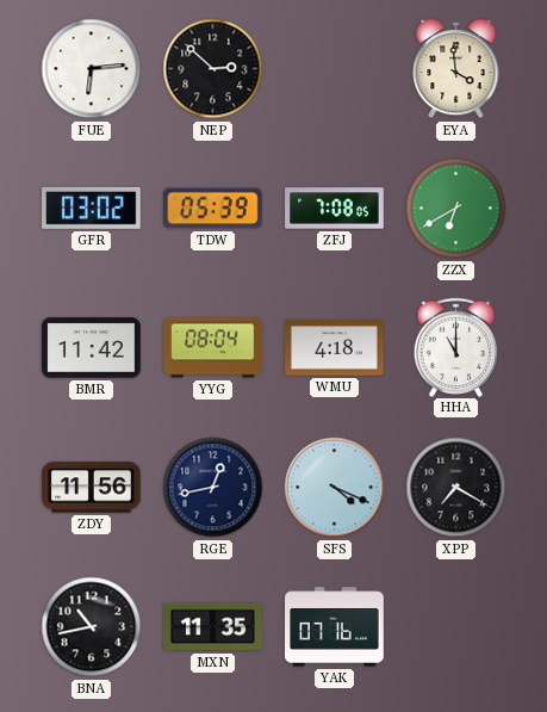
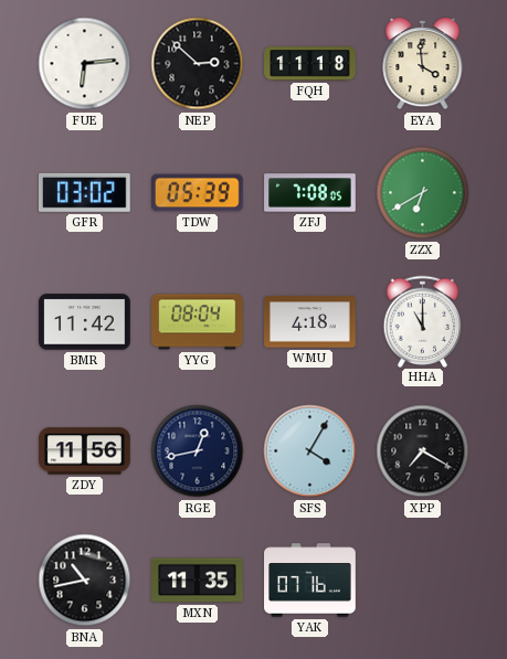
FQH: none -> 11:18 (310, 64)
SFS: 4:19 -> 4:05 (310, 451)
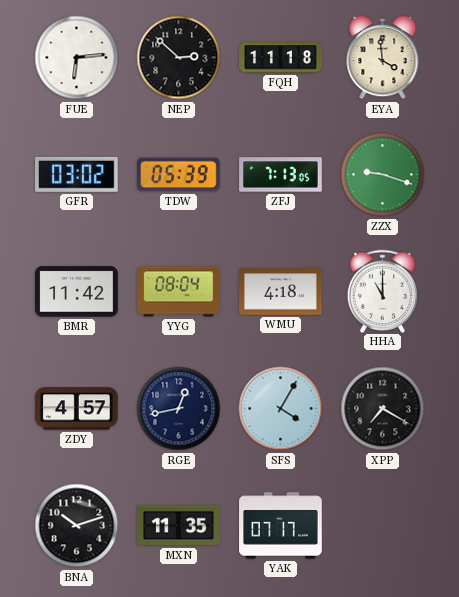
ZFJ: 7:08 -> 7:13 (281, 175)
ZZX: 6:40 -> 9:18 (383, 175)
ZDY: 11:56 -> 4:57 (77, 409)
BNA: 10:43 -> 10:12 (77, 526)
YAK: 07:16 -> 07:17 (281, 526)
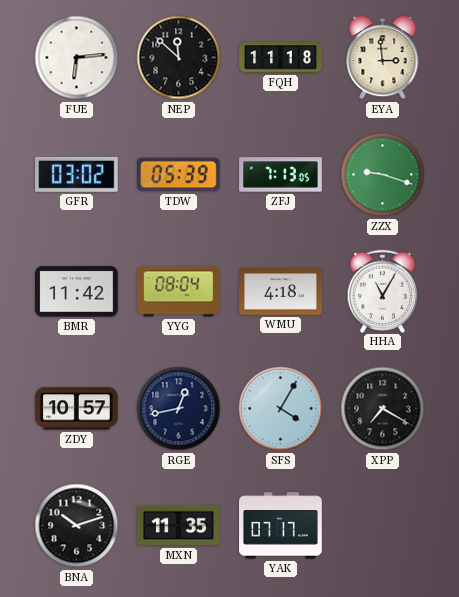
NEP: 2:52 -> 11:52 (179, 58)
EYA: 3:59 -> 2:59 (383, 58)
HHA: 11:00 -> 11:05 (383, 291)
ZDY: 4:57 -> 10:57 (77, 409)
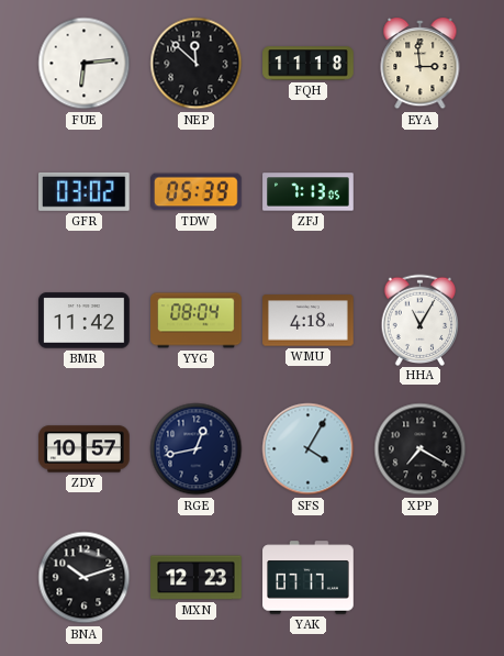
ZZX: 9:18 -> none (383, 175)
MXN: 11:35 -> 12:23 (197, 578)
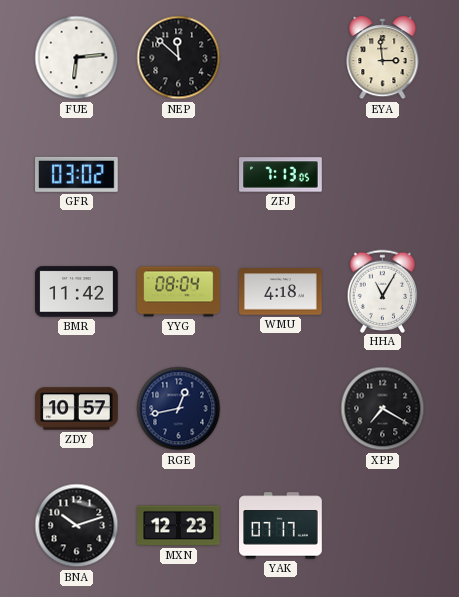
FQH: 11:18 -> none (309, 64)
TDW: 05:39 -> none (197, 192)
SFS: 4:05 -> none (309, 449)
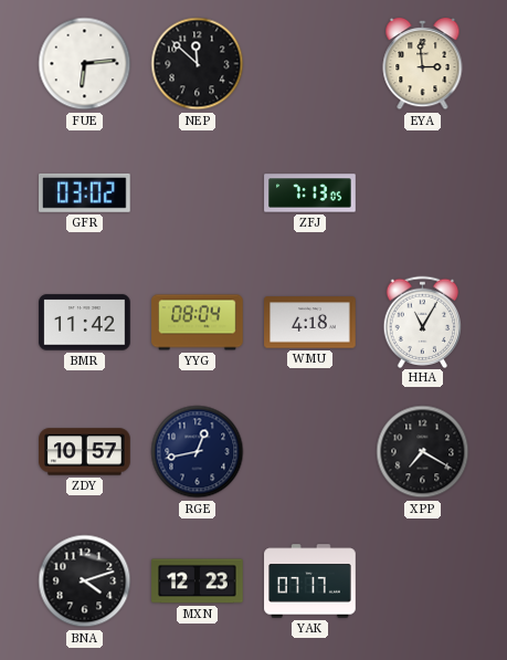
BNA: 10:12 -> 4:12 (85, 582)
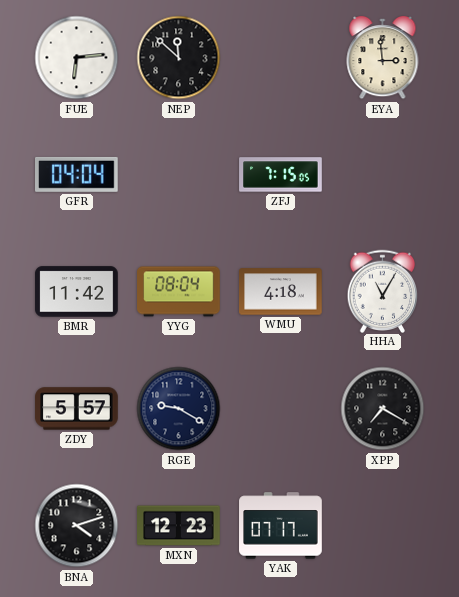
GFR: 03:02 -> 04:04 (77, 174)
ZFJ: 7:13 -> 7:15 (281, 175)
ZDY: 10:57 -> 5:57 (77, 409)
RGE: 12:43 -> 9:20 (179, 409)
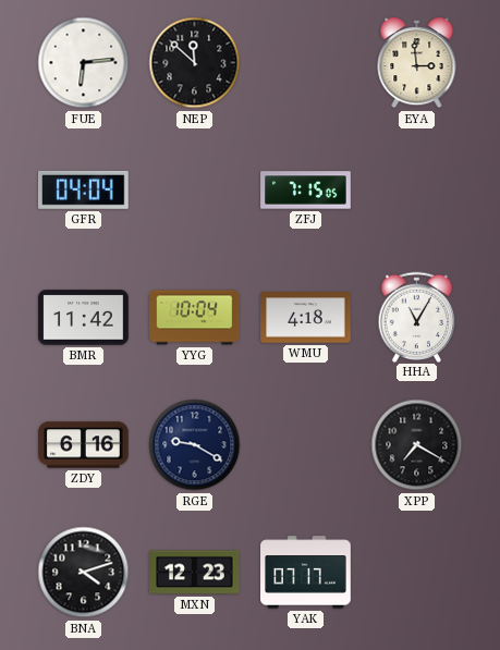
YYG: 08:04 -> 10:04 (195, 318)
ZDY: 5:57 -> 6:16 (84, 445)
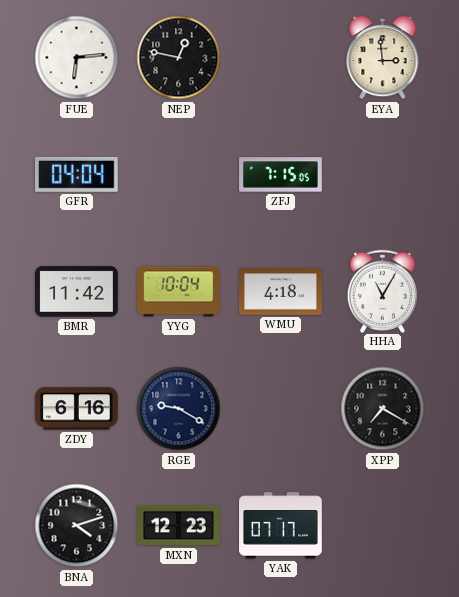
NEP: 11:52 -> 12:47 (179, 58)
